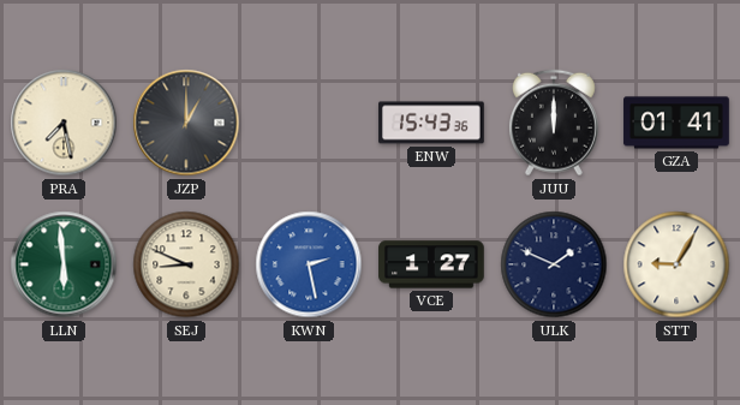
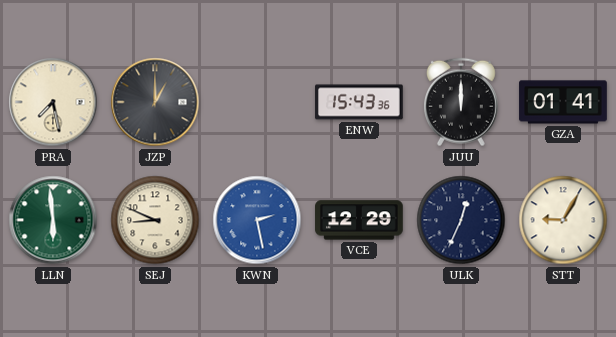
VCE: 1:27 -> 12:29 (359, 220)
ULK: 1:49 -> 12:34 (461, 220)
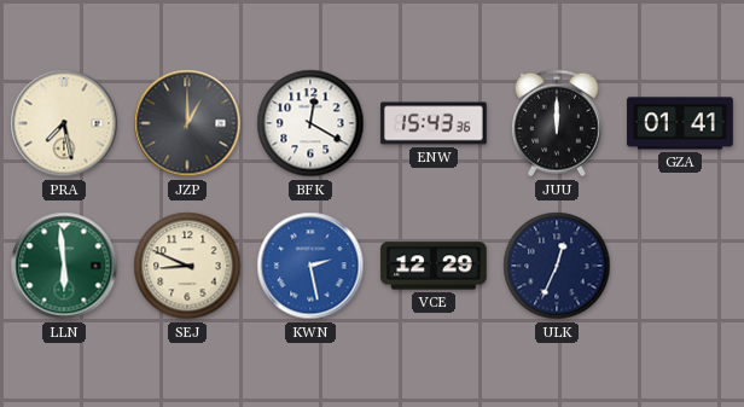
BFK: none -> 12:20 (310, 123)
STT: 9:05 -> none (563, 220)
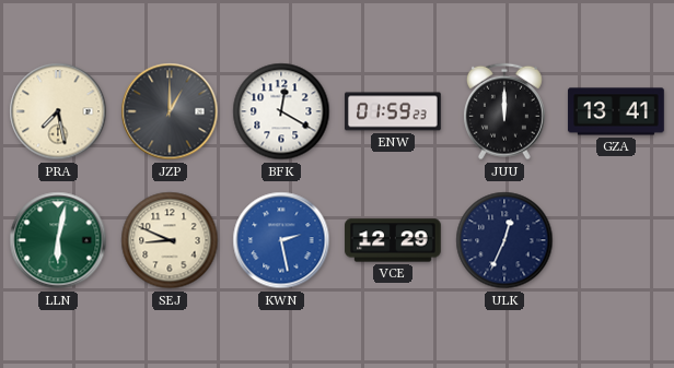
ENW: 15:43 -> 01:59 (393, 111)
GZA: 01:41 -> 13:41 (616, 111)
LLN: 5:59 -> 6:02 (58, 240)
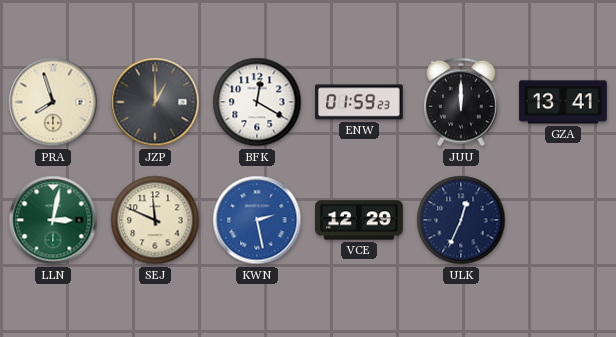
PRA: 7:28 -> 7:57 (53, 102)
LLN: 6:02 -> 3:02 (53, 220)
SEJ: 8:49 -> 11:49 (155, 220)
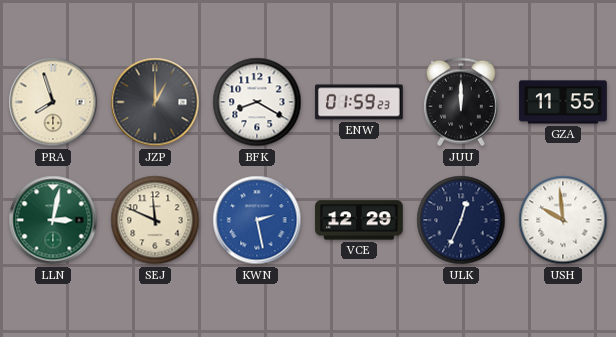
BFK: 12:20 -> 8:20 (257, 102)
GZA: 13:41 -> 11:55 (563, 102)
USH: none -> 9:59 (563, 220)
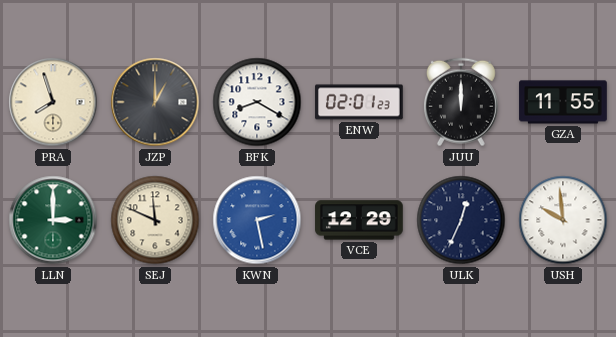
ENW: 01:59 -> 02:01 (359, 102)
LLN: 3:02 -> 3:00 (53, 220)
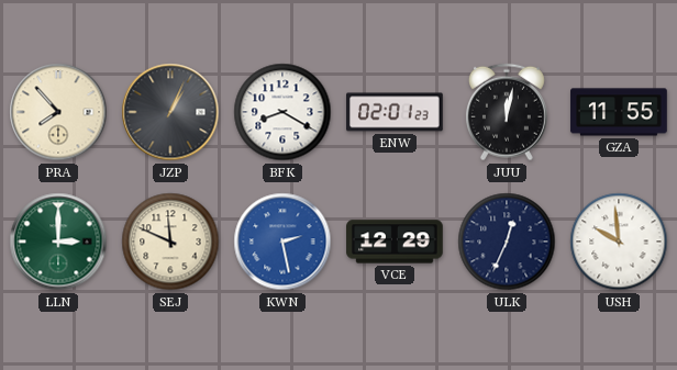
PRA: 7:57 -> 7:53 (58, 112)
JZP: 1:00 -> 1:04 (170, 112)
JUU: 12:00 -> 12:02 (507, 112)
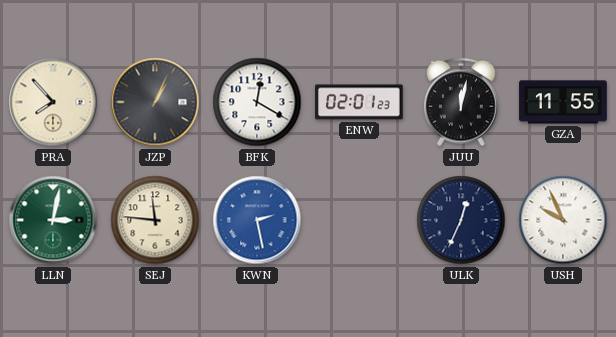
BFK: 8:20 -> 12:20 (257, 102)
LLN: 3:00 -> 3:02 (53, 220)
SEJ: 11:49 -> 11:46 (155, 220)
VCE: 12:29 -> none (395, 242)
USH: 9:59 -> 9:56 (563, 220)
